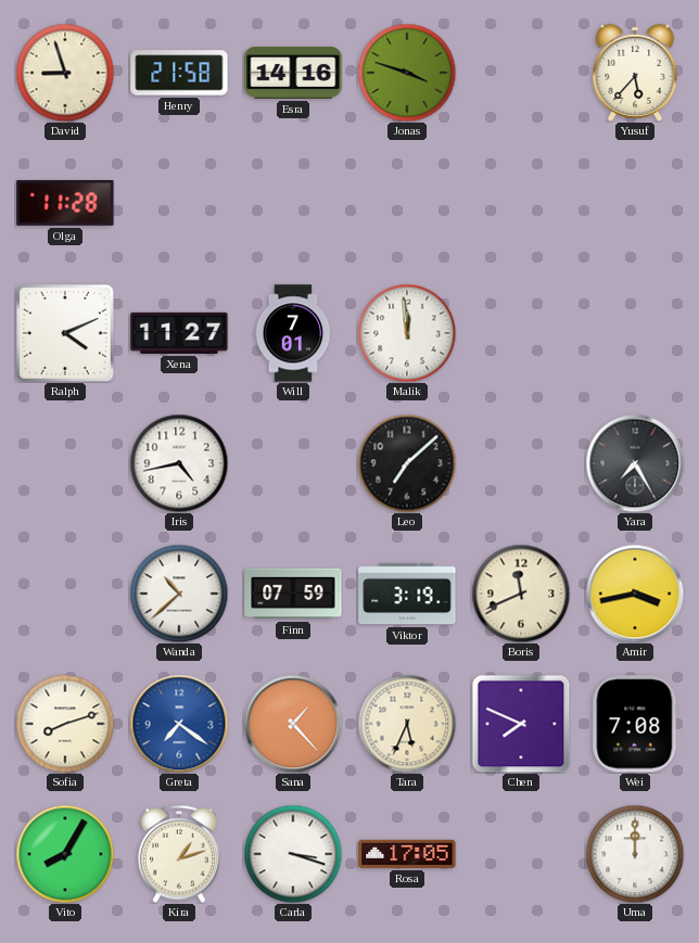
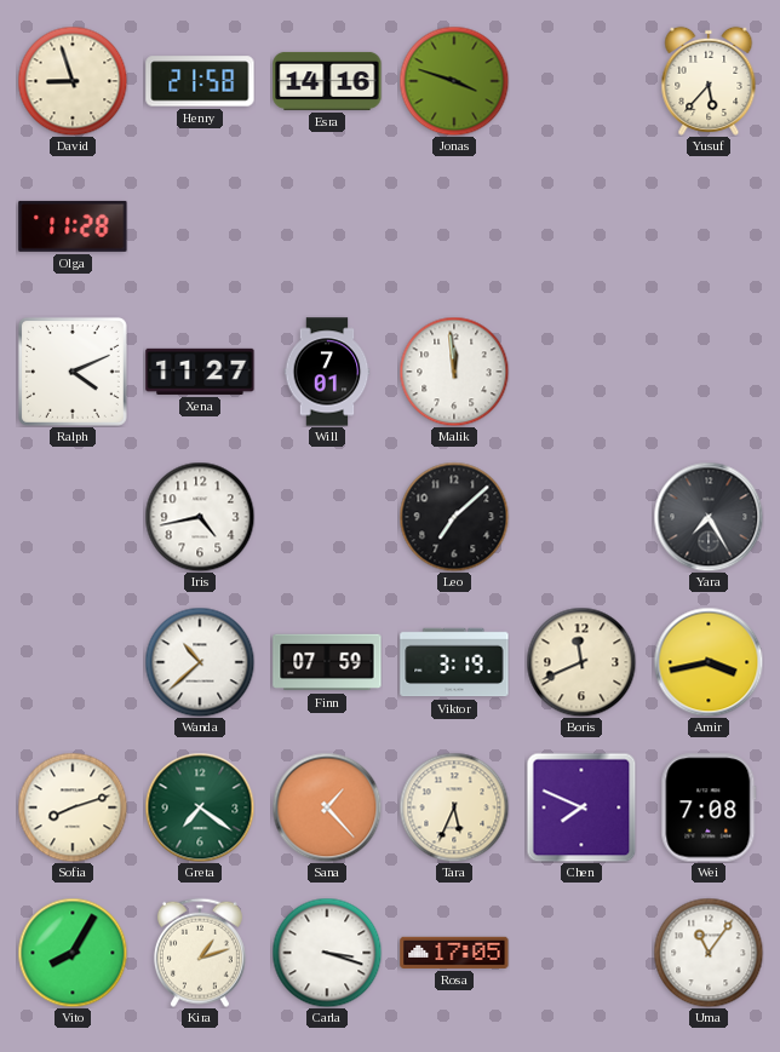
Greta dial: blue -> green (200, 807)
Uma: 12:00 -> 11:06 (709, 953)
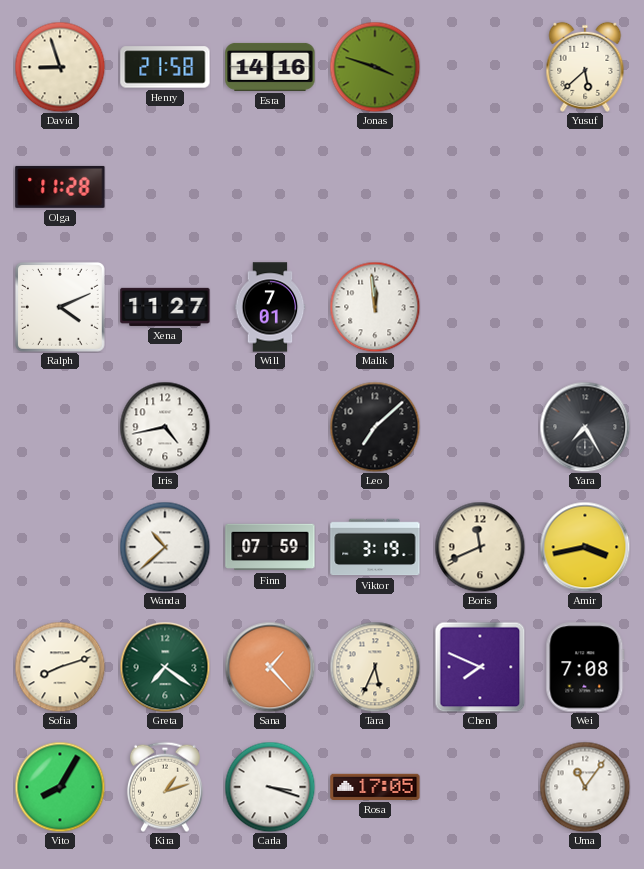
Yusuf: 5:37 -> 5:38 (585, 67)
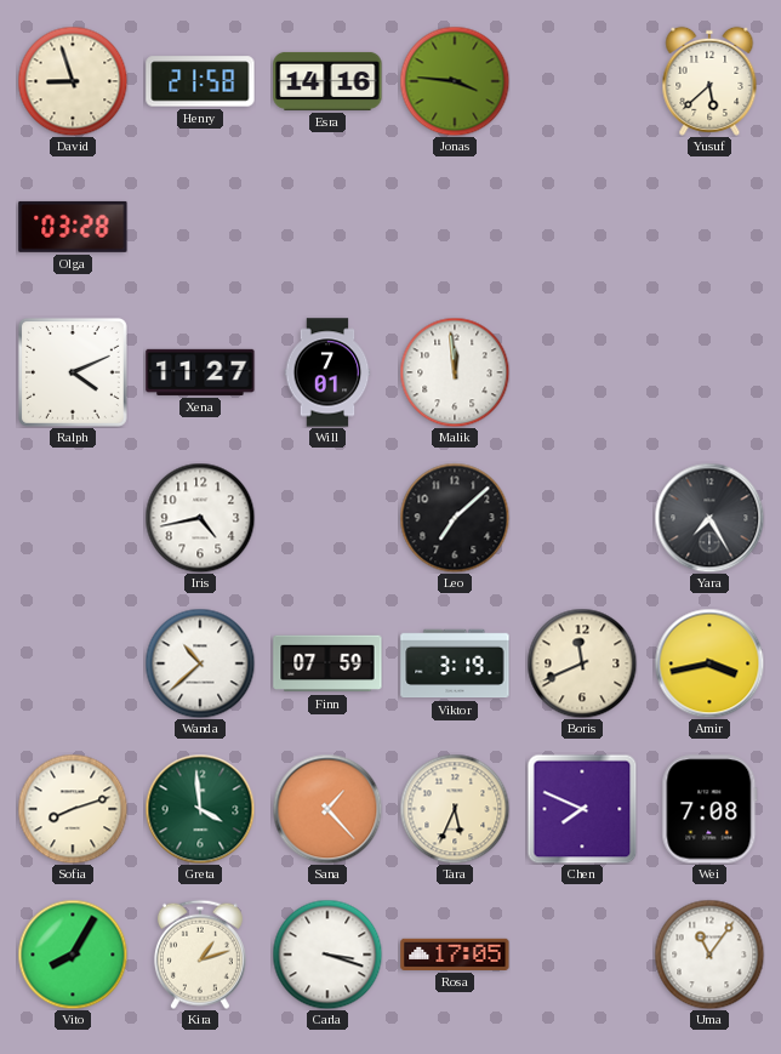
Jonas: 3:48 -> 3:46 (455, 81)
Olga: 11:28 -> 03:28 (73, 227)
Greta: 7:21 -> 3:59 (200, 809)
